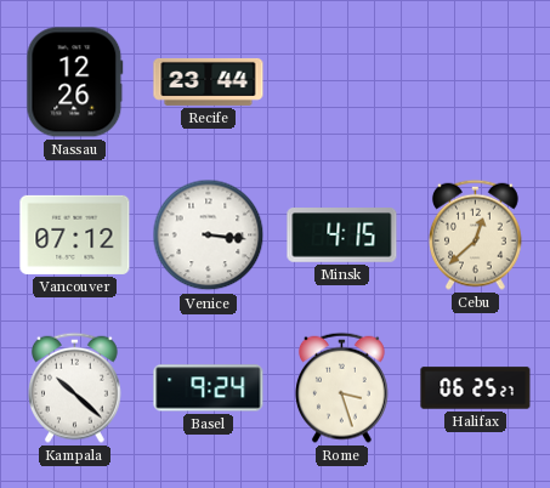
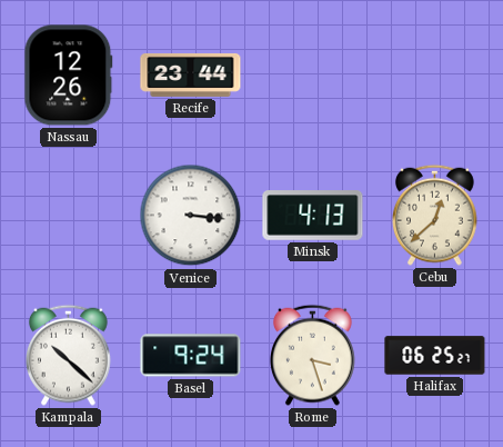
Vancouver: 07:12 -> none (75, 234)
Minsk: 4:15 -> 4:13 (313, 216)
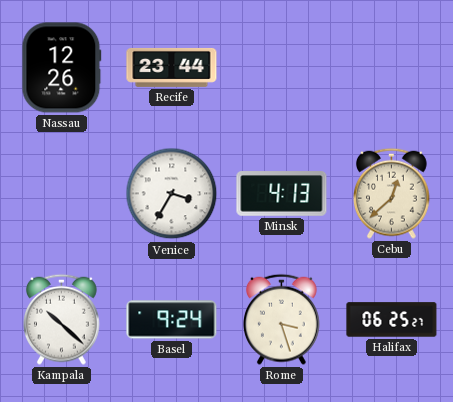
Venice: 3:16 -> 3:35 (172, 194)
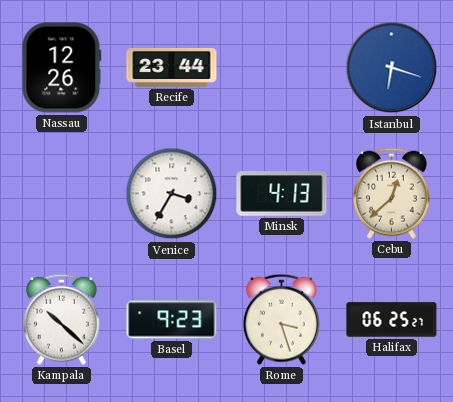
Istanbul: none -> 6:18 (392, 68)
Basel: 9:24 -> 9:23 (172, 320)
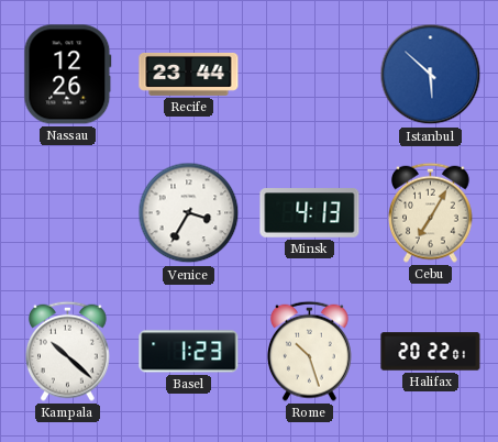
Istanbul: 6:18 -> 5:52 (431, 75)
Cebu: 12:38 -> 7:05 (431, 212)
Basel: 9:23 -> 1:23 (189, 352)
Rome: 3:27 -> 10:27 (310, 351)
Halifax: 06:25 -> 20:22 (431, 352)
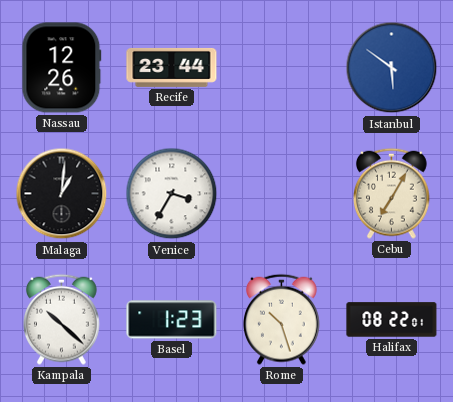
Istanbul: 5:52 -> 5:51 (392, 68)
Malaga: none -> 1:01 (62, 194)
Minsk: 4:13 -> none (310, 213)
Halifax: 20:22 -> 08:22 (392, 320)
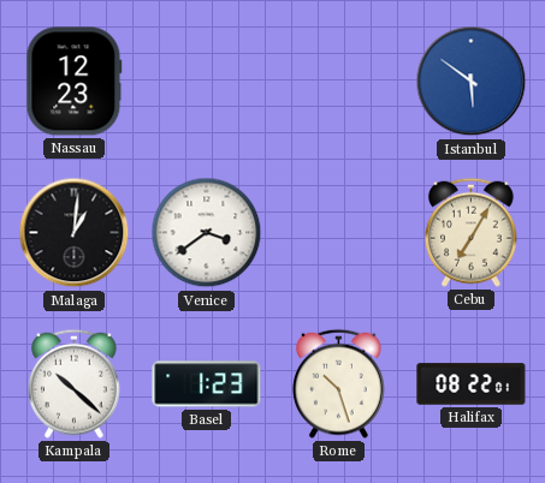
Nassau: 12:26 -> 12:23 (75, 82)
Recife: 23:44 -> none (172, 67)
Venice: 3:35 -> 3:39 (207, 233)
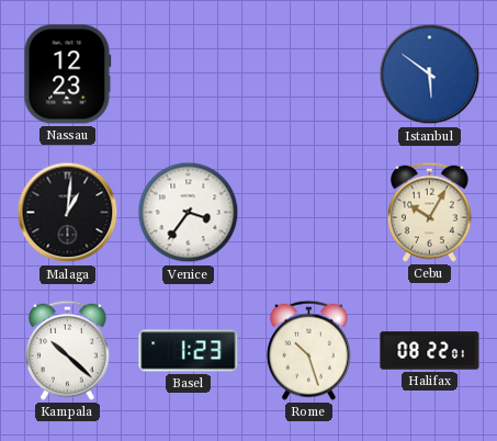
Venice: 3:39 -> 3:36 (189, 213)
Cebu: 7:05 -> 10:05 (430, 212)
